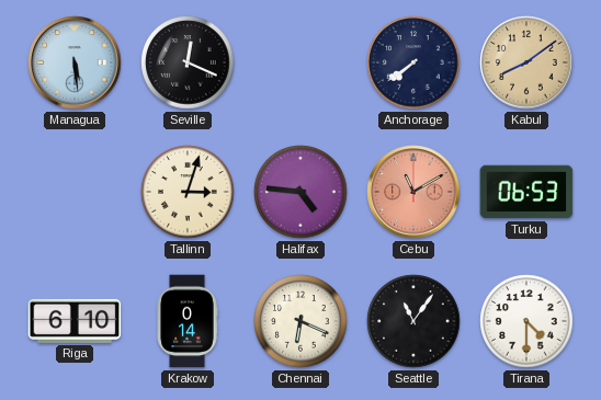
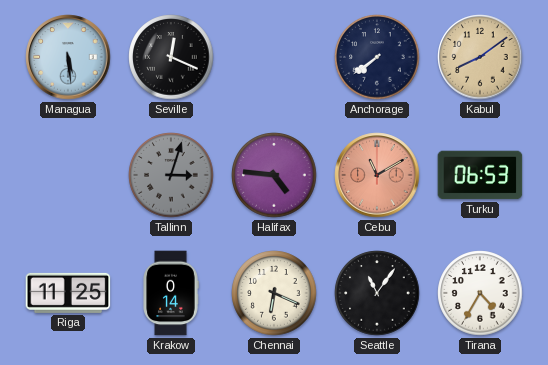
Tallinn dial: cream -> grey (171, 175)
Riga: 6:10 -> 11:25 (68, 293)
Tirana: 4:30 -> 4:35 (480, 293)
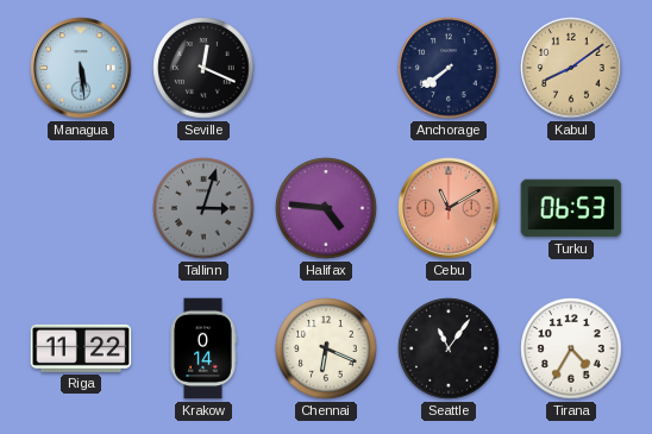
Riga: 11:25 -> 11:22 (81, 348)
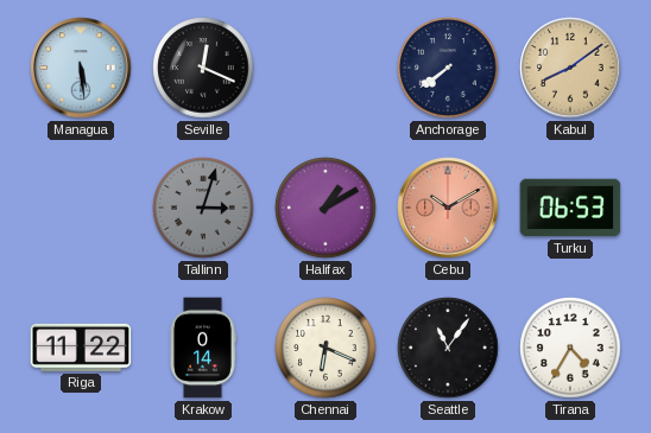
Halifax: 4:46 -> 1:10 (325, 208)
Cebu: 11:10 -> 10:10 (448, 208)
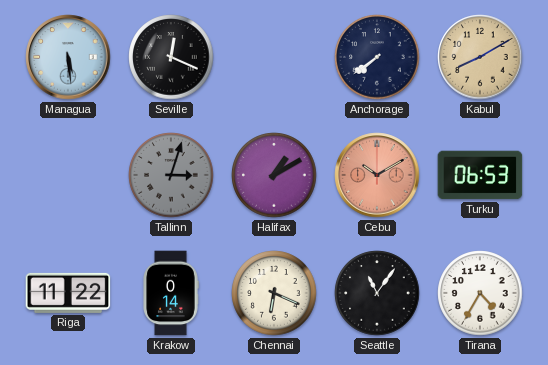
Kabul: 8:09 -> 8:10 (480, 57)
